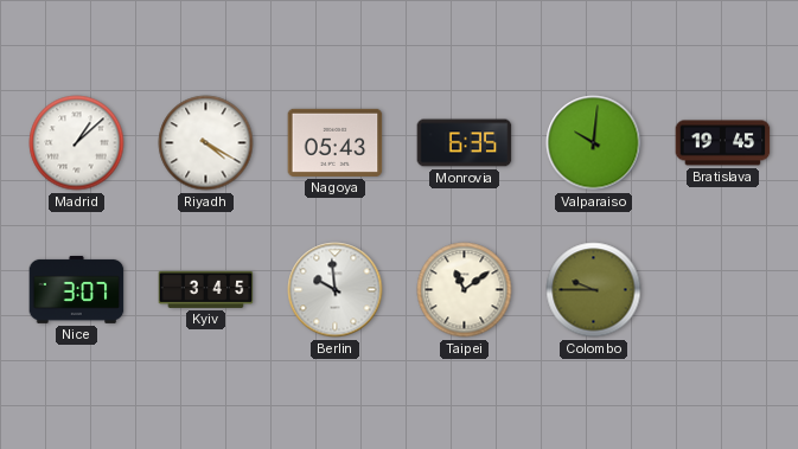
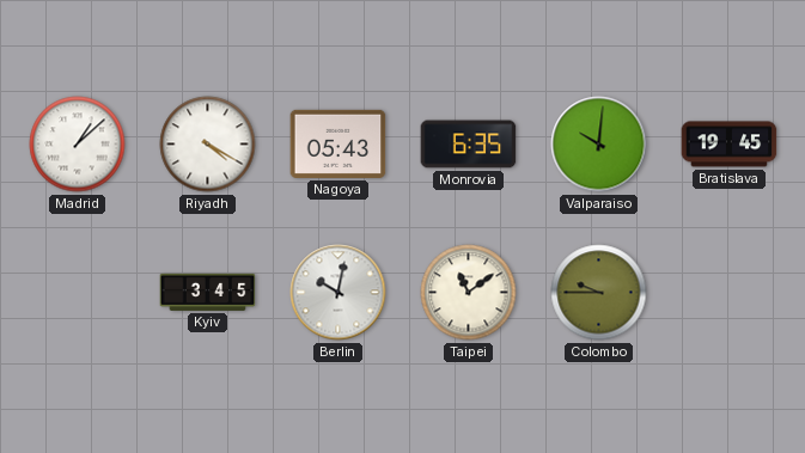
Nice: 3:07 -> none (77, 289)
Berlin: 9:59 -> 10:02 (339, 293)
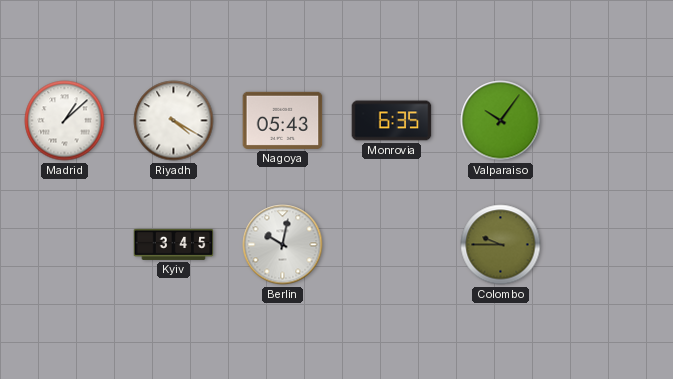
Valparaiso: 10:01 -> 10:06 (501, 121)
Bratislava: 19:45 -> none (730, 145)
Taipei: 11:09 -> none (469, 293)
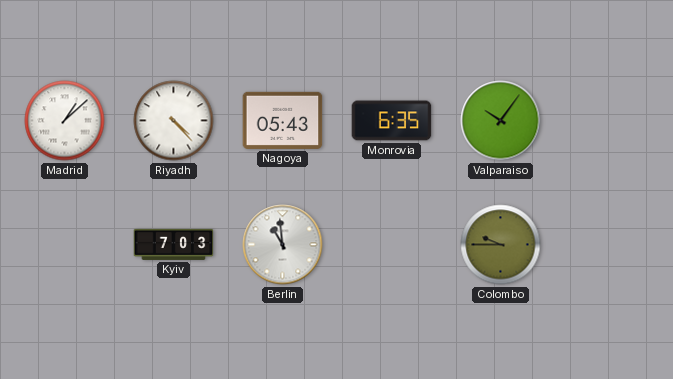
Riyadh: 4:20 -> 4:23 (174, 121)
Kyiv: 3:45 -> 7:03 (174, 244)
Berlin: 10:02 -> 10:59 (283, 245)
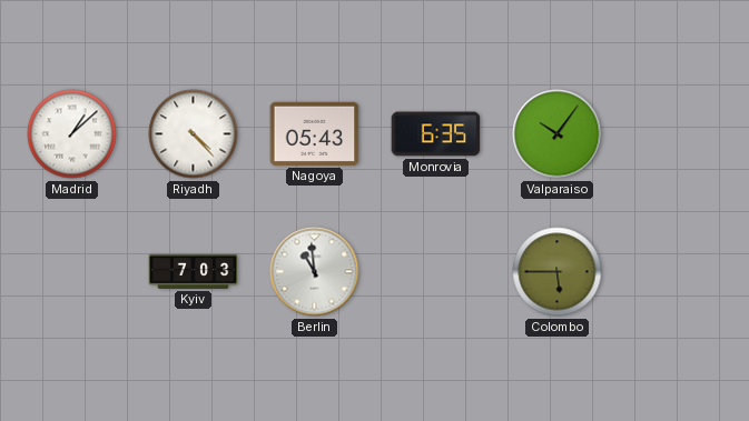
Colombo: 9:45 -> 5:45 (558, 272)
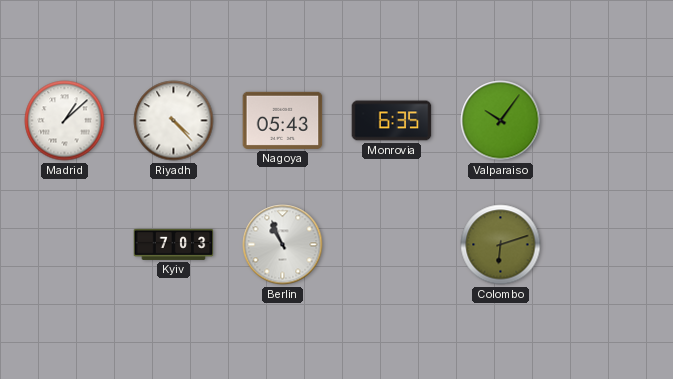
Berlin: 10:59 -> 10:56 (283, 245)
Colombo: 5:45 -> 6:12 (501, 245)
